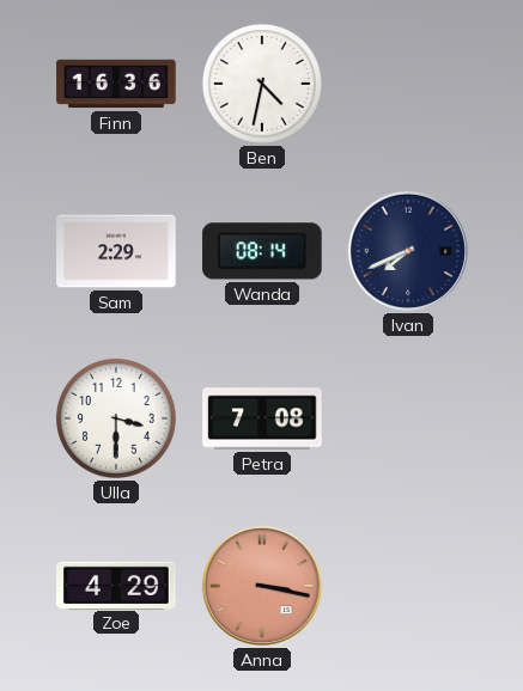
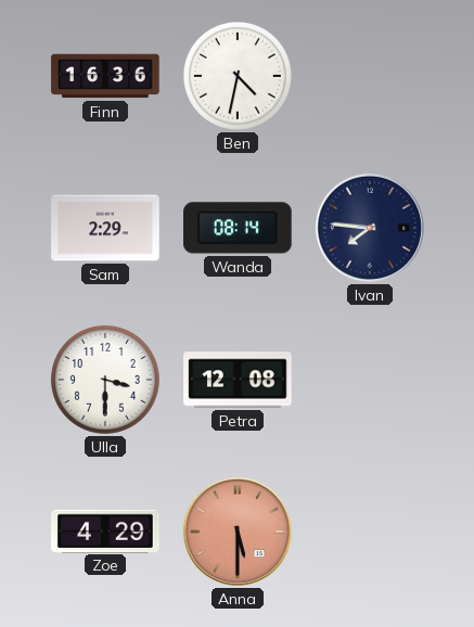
Ivan: 7:41 -> 7:46 (370, 228)
Petra: 7:08 -> 12:08 (238, 380)
Anna: 3:17 -> 5:30 (238, 532)
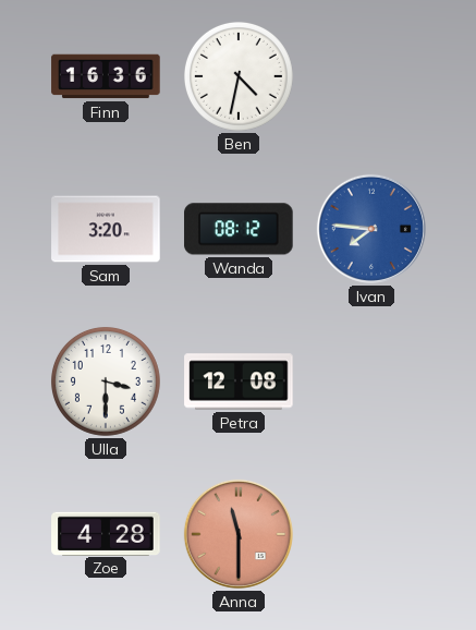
Sam: 2:29 -> 3:20 (106, 229)
Wanda: 08:14 -> 08:12 (239, 229)
Ivan dial: navy -> blue (371, 229)
Zoe: 4:29 -> 4:28 (106, 533)
Anna: 5:30 -> 11:30 (239, 534)
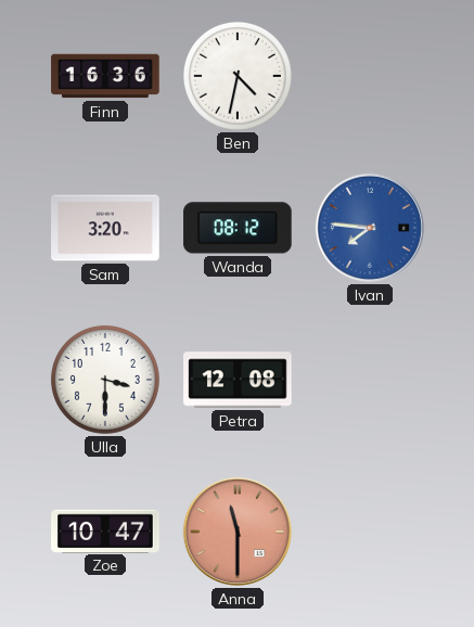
Zoe: 4:28 -> 10:47 (105, 530)
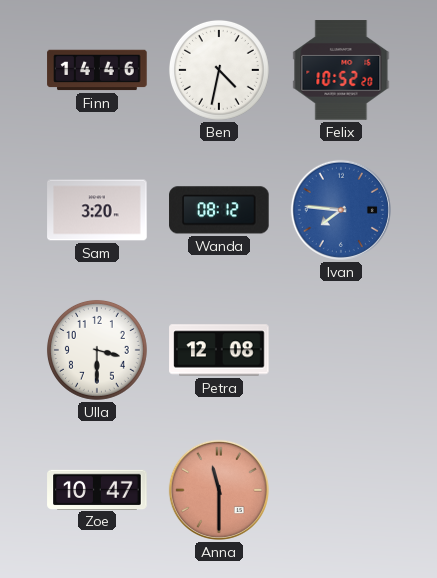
Finn: 16:36 -> 14:46 (97, 70)
Felix: none -> 10:52 (341, 70)
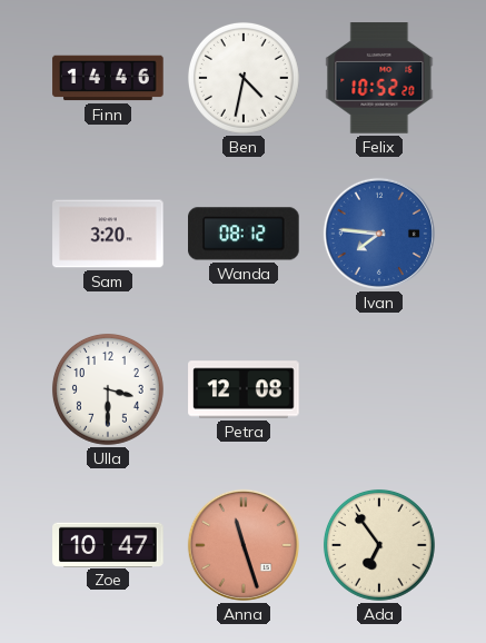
Anna: 11:30 -> 11:27 (244, 545)
Ada: none -> 6:54 (379, 545)
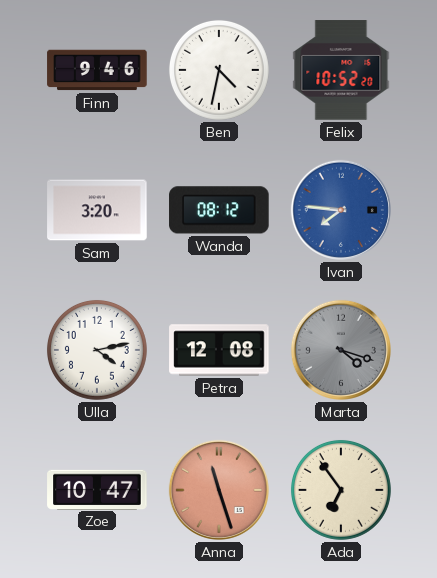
Finn: 14:46 -> 9:46 (97, 70)
Ulla: 3:30 -> 4:13 (97, 350)
Marta: none -> 4:18 (341, 350)
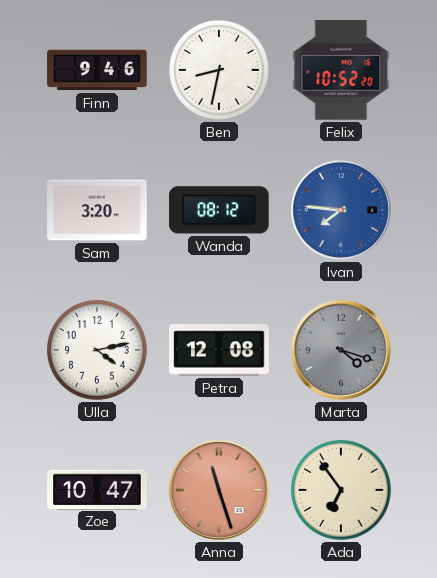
Ben: 4:32 -> 8:32 (219, 70)
